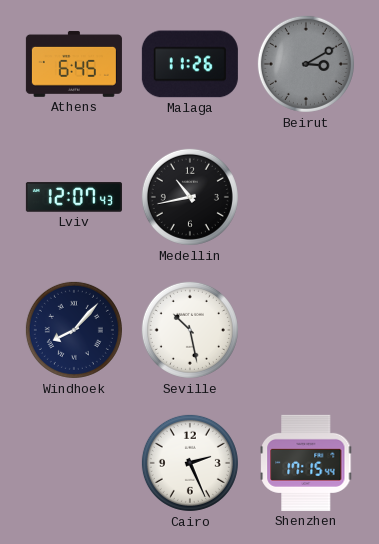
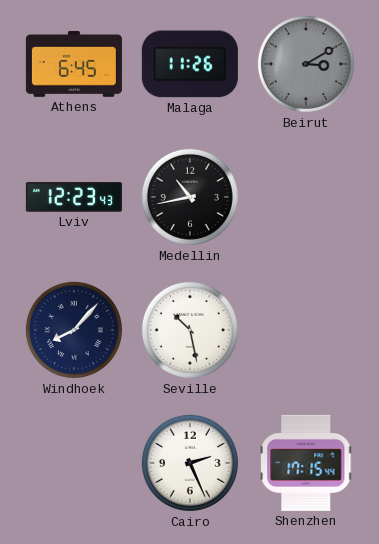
Lviv: 12:07 -> 12:23 (74, 197)
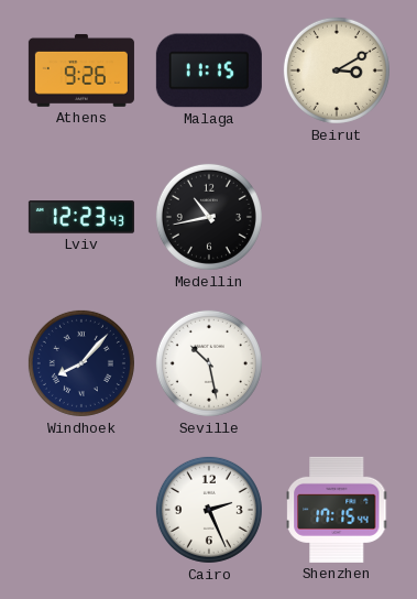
Athens: 6:45 -> 9:26 (81, 70)
Malaga: 11:26 -> 11:15 (209, 70)
Beirut dial: grey -> cream (337, 70)
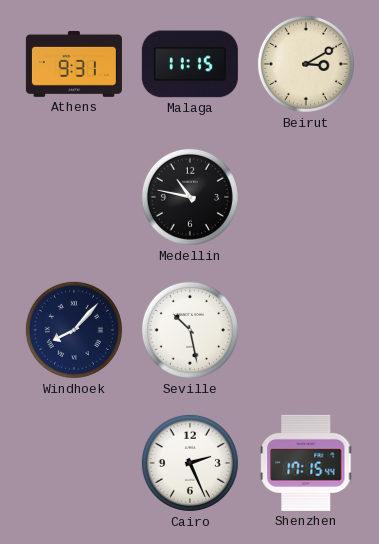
Athens: 9:26 -> 9:31 (74, 64)
Lviv: 12:23 -> none (81, 217)
Medellin: 10:43 -> 10:47 (190, 197)
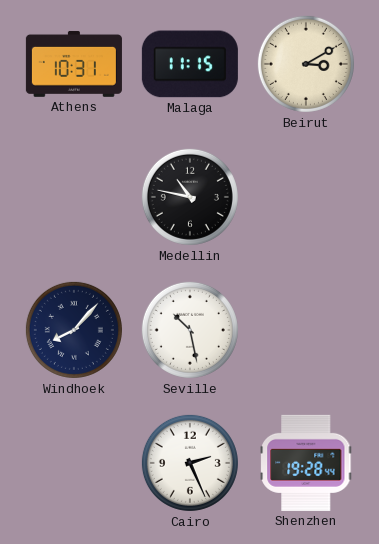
Athens: 9:31 -> 10:31 (74, 64)
Shenzhen: 17:15 -> 19:28 (306, 463)
